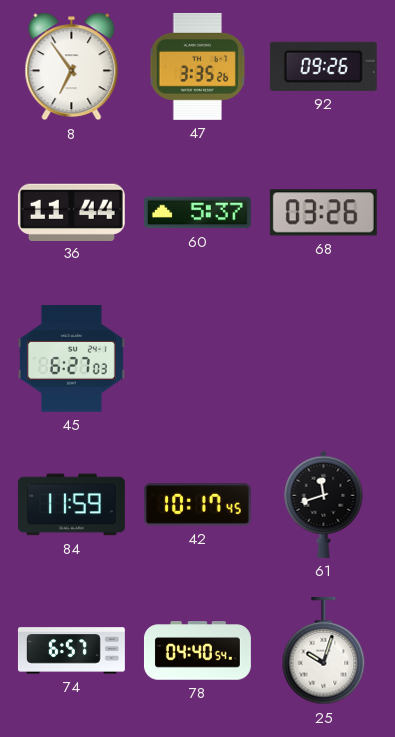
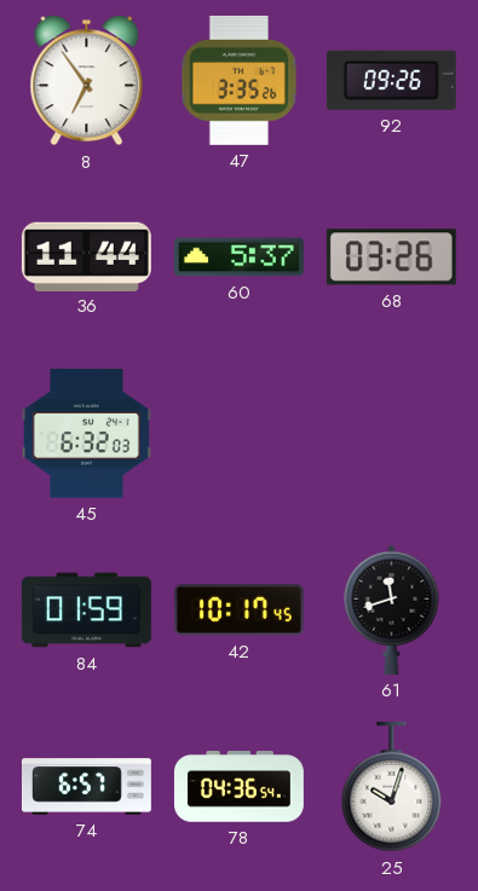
45: 6:27 -> 6:32 (86, 434)
84: 11:59 -> 01:59 (86, 611)
78: 04:40 -> 04:36 (238, 787)
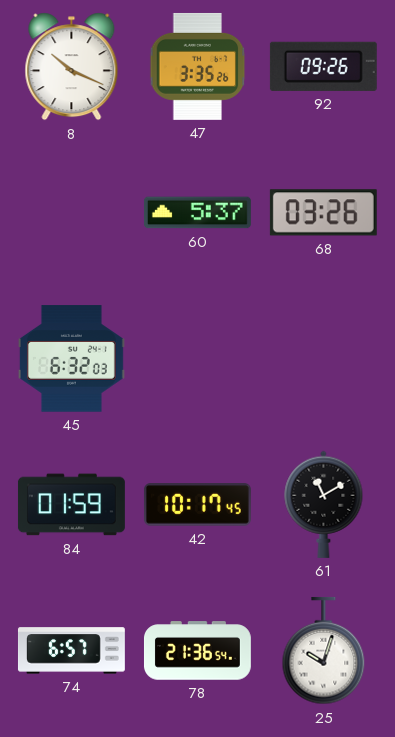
8: 6:54 -> 10:19 (72, 67)
36: 11:44 -> none (86, 256)
61: 11:42 -> 11:10 (324, 504)
78: 04:36 -> 21:36 (197, 651)
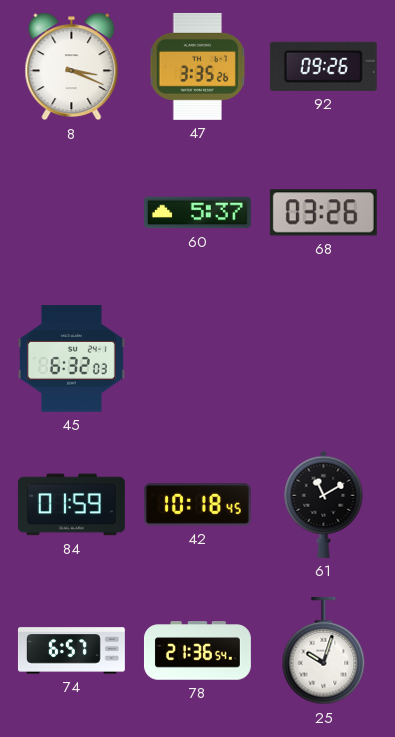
8: 10:19 -> 3:19 (72, 67)
42: 10:17 -> 10:18 (197, 505)
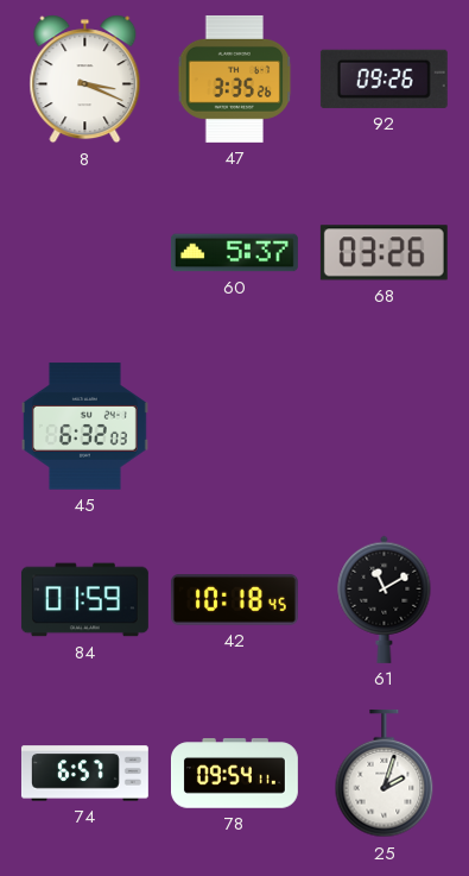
78: 21:36 -> 09:54 (234, 774)
25: 10:03 -> 2:03 (385, 774)
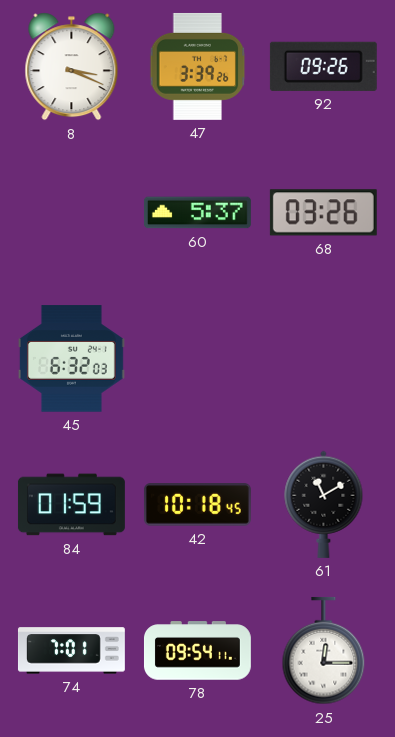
47: 3:35 -> 3:39 (198, 66)
74: 6:57 -> 7:01 (71, 651)
25: 2:03 -> 12:15 (324, 651)
